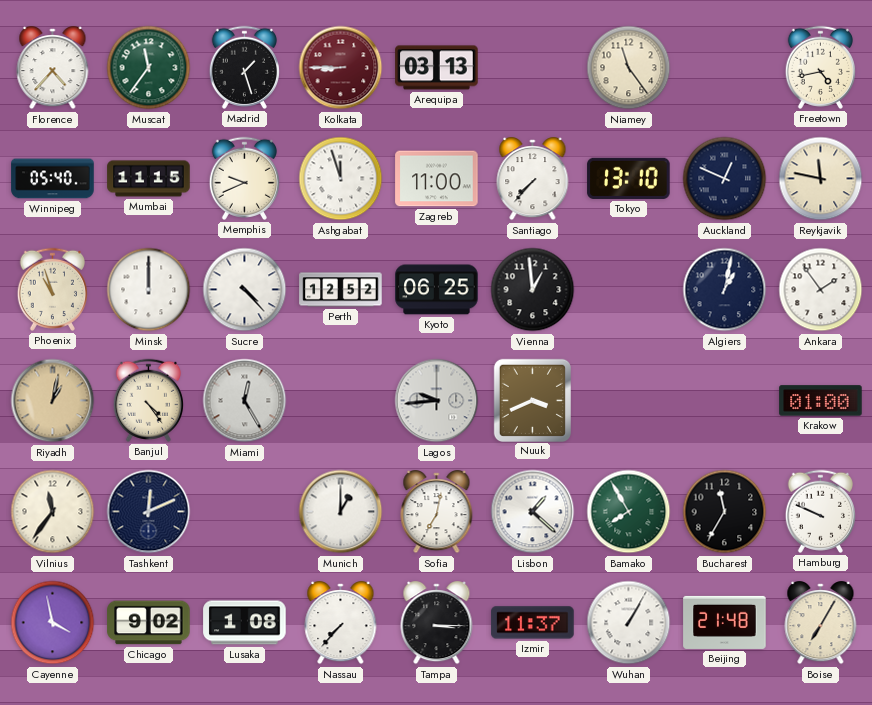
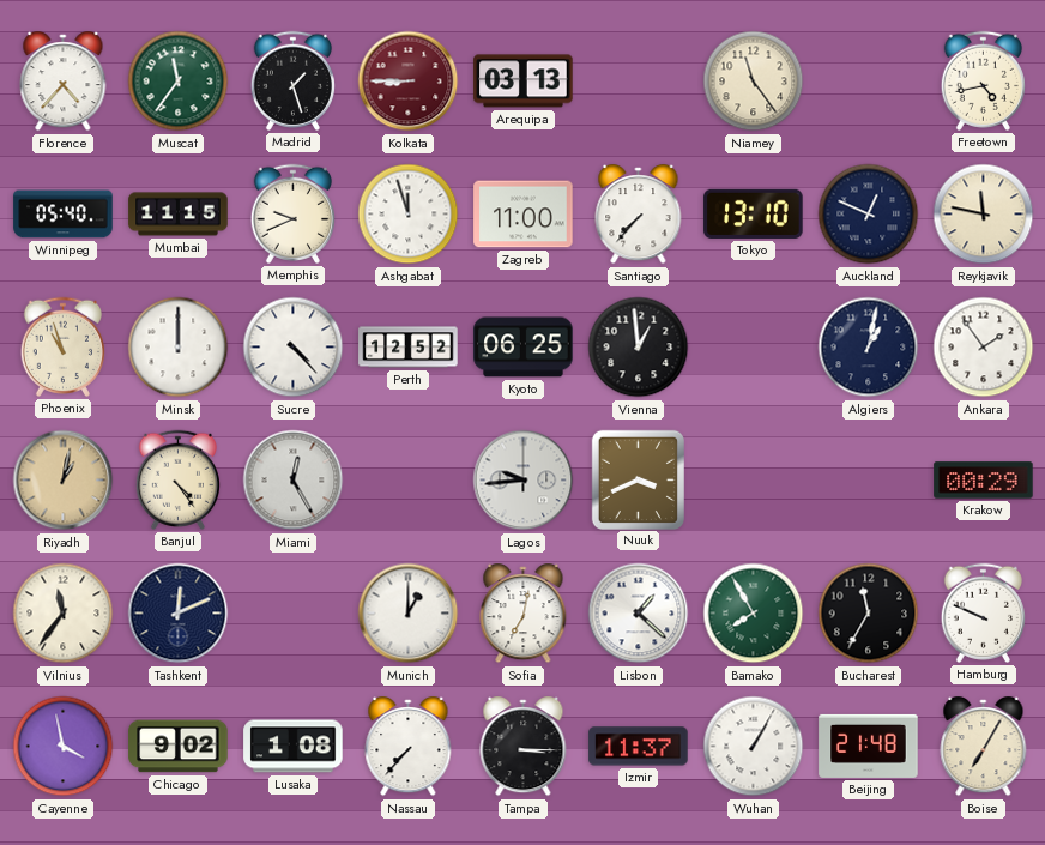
Krakow: 01:00 -> 00:29 (984, 481)
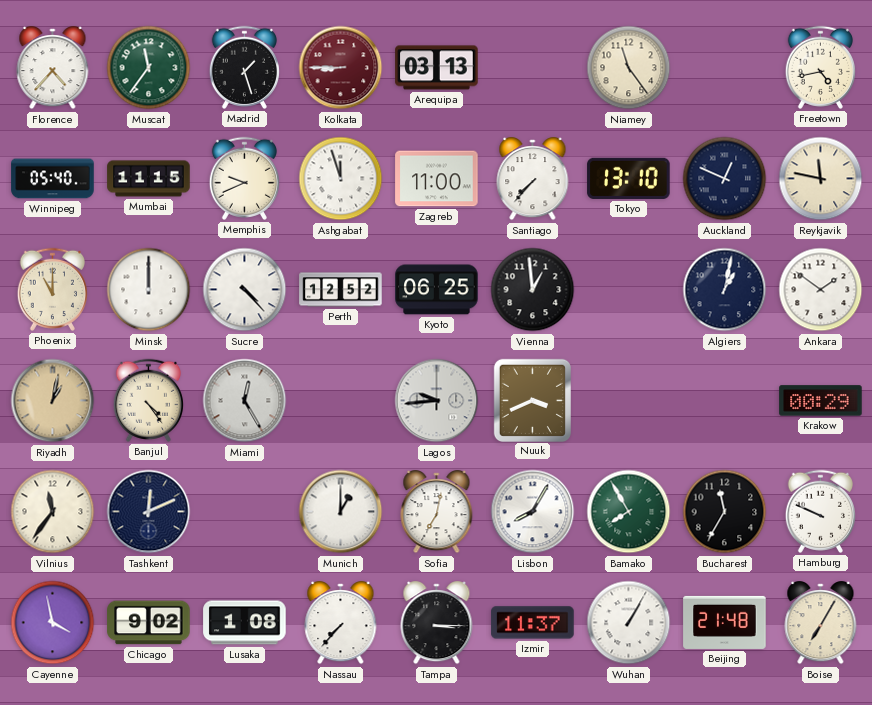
Phoenix: 10:57 -> 11:00 (52, 289)
Ankara: 1:54 -> 1:51 (821, 290)
Lisbon: 1:22 -> 8:05 (533, 512)
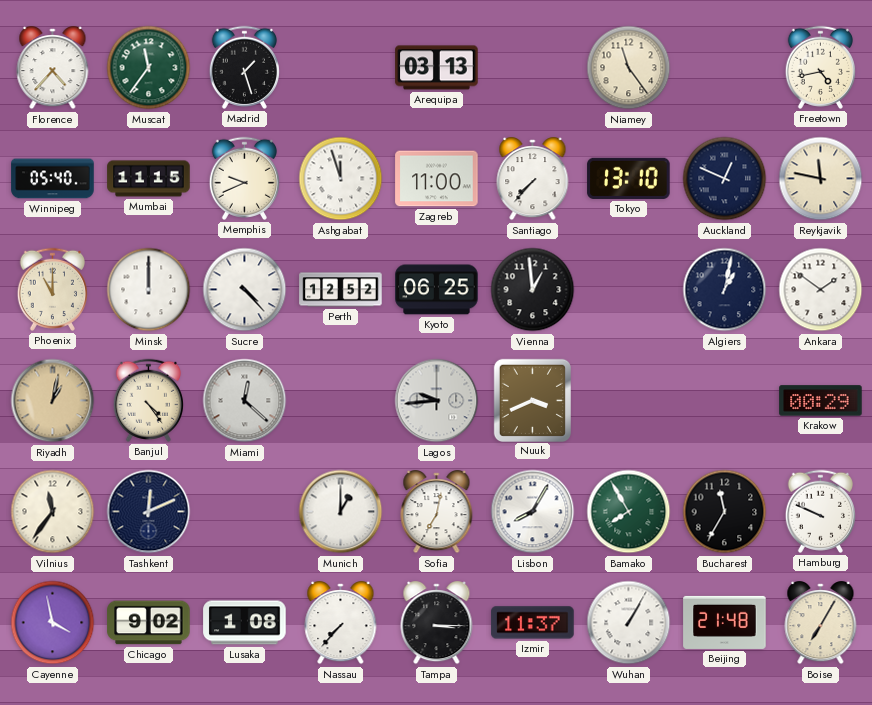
Kolkata: 8:45 -> none (341, 68)
Miami: 12:25 -> 12:22 (245, 401)
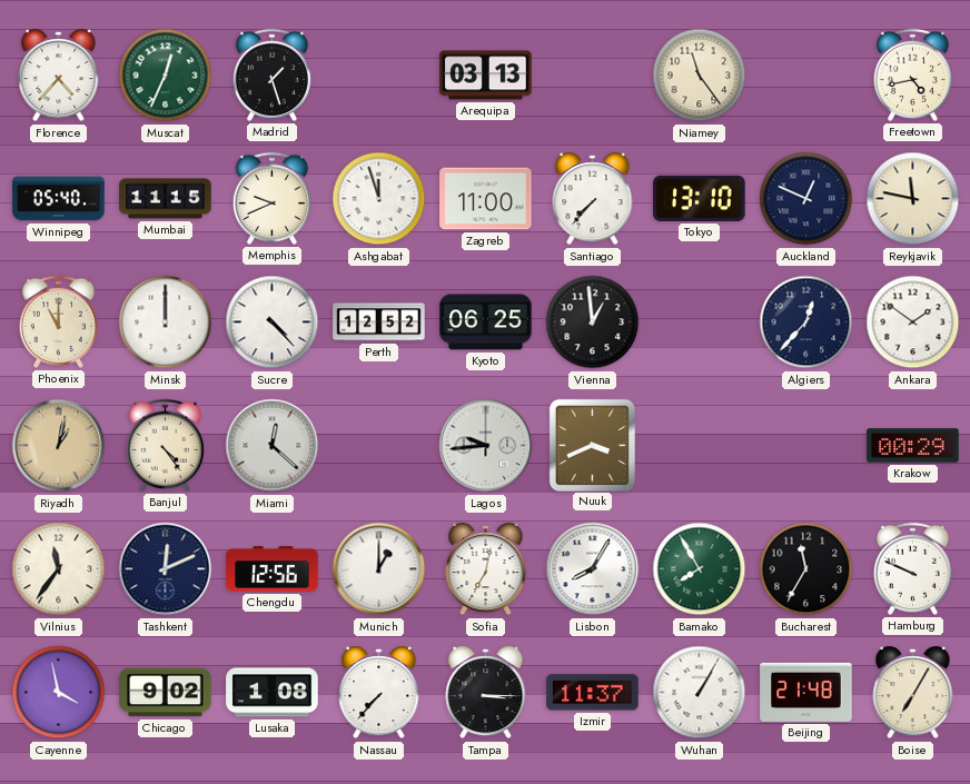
Muscat: 11:36 -> 12:34 (166, 76)
Algiers: 1:02 -> 12:37 (806, 322)
Chengdu: none -> 12:56 (273, 569)
